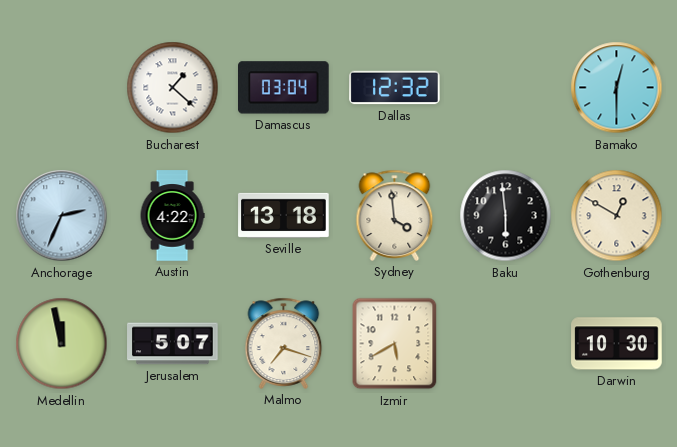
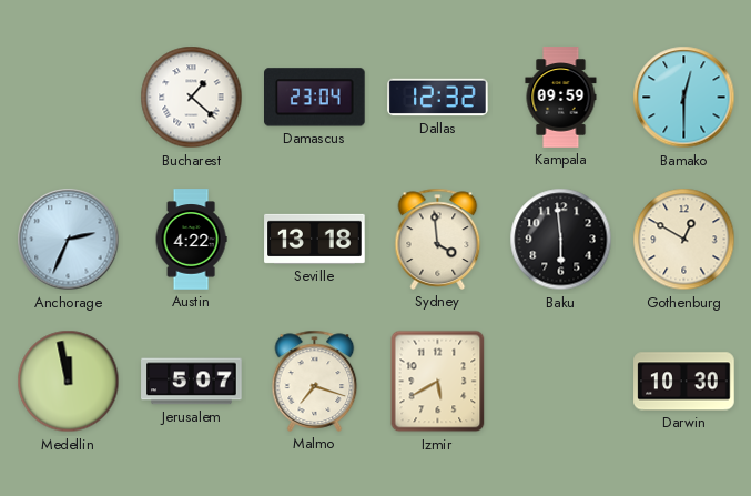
Damascus: 03:04 -> 23:04 (315, 98)
Kampala: none -> 09:59 (561, 98)
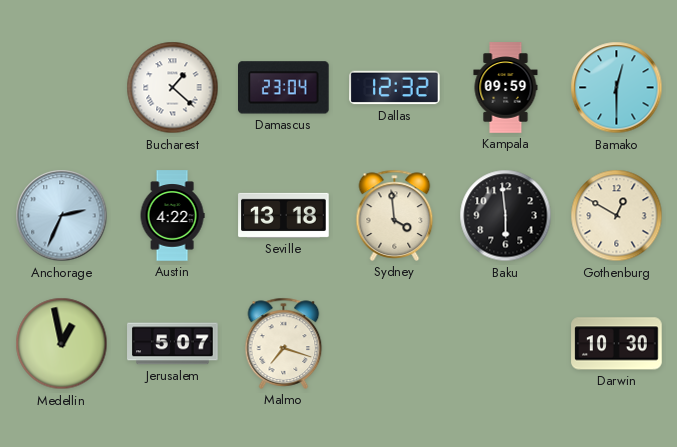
Medellin: 11:58 -> 12:58 (62, 344)
Izmir: 5:40 -> none (438, 382)
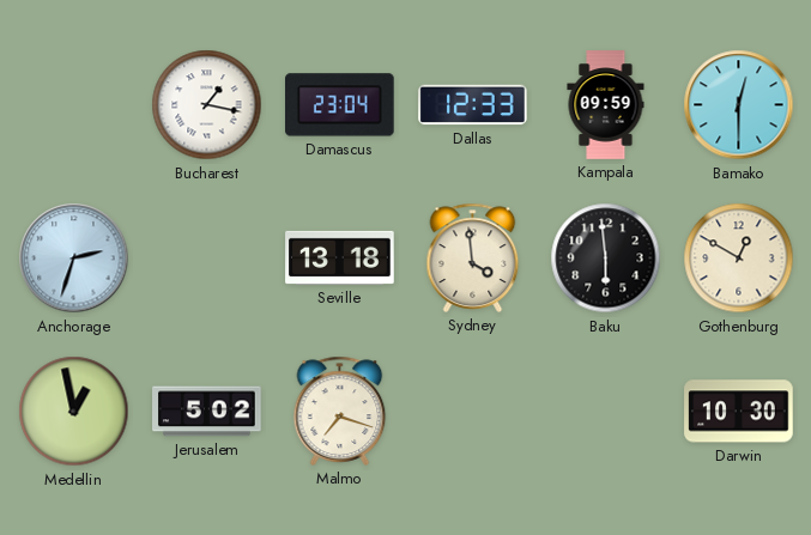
Bucharest: 1:22 -> 1:17 (207, 105)
Dallas: 12:32 -> 12:33 (473, 105)
Anchorage: 2:34 -> 2:33 (74, 259)
Austin: 4:22 -> none (172, 216)
Jerusalem: 5:07 -> 5:02 (207, 412)
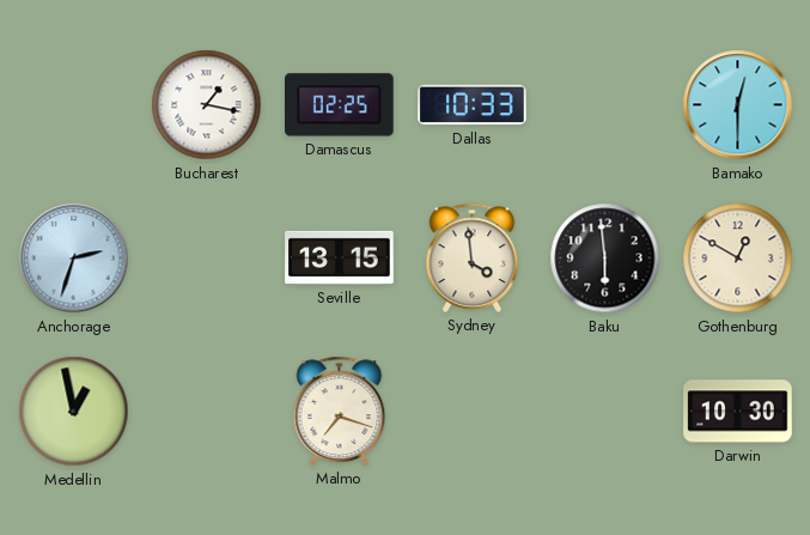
Damascus: 23:04 -> 02:25 (340, 105)
Dallas: 12:33 -> 10:33 (473, 105)
Kampala: 09:59 -> none (606, 105)
Seville: 13:18 -> 13:15 (340, 257)
Jerusalem: 5:02 -> none (207, 412)
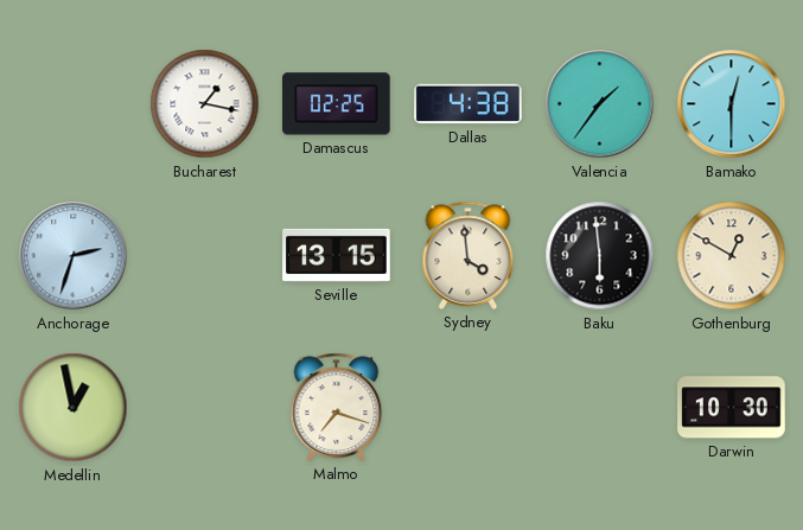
Dallas: 10:33 -> 4:38 (469, 104)
Valencia: none -> 1:36 (600, 104)
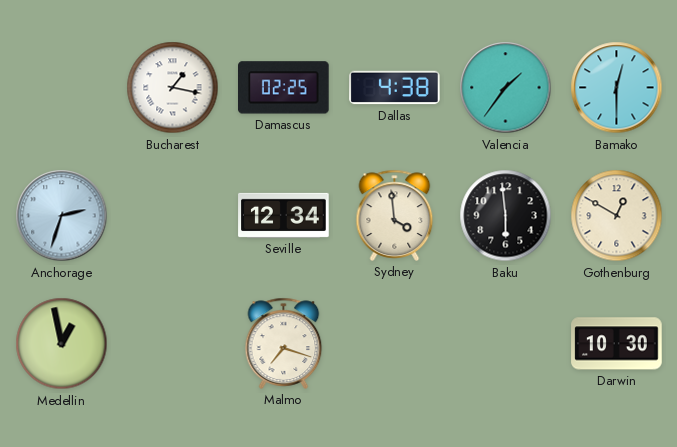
Seville: 13:15 -> 12:34 (284, 215)
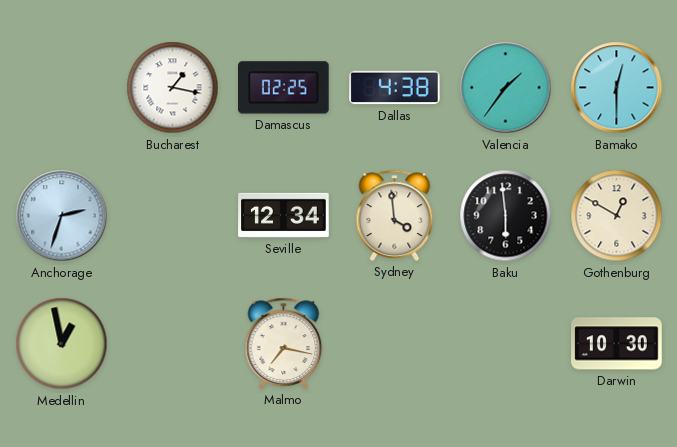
Malmo: 7:18 -> 7:17 (284, 343)
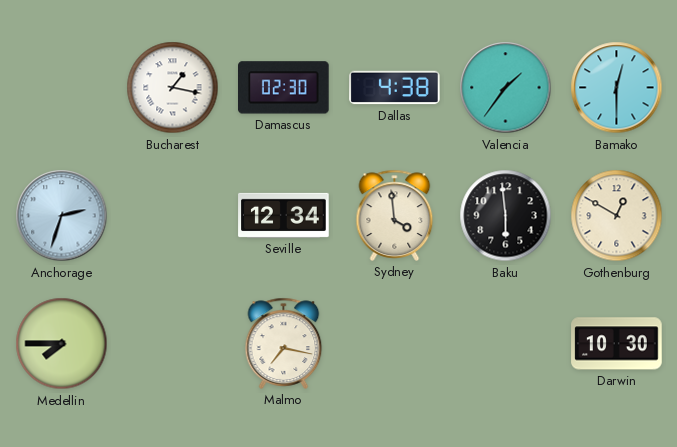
Damascus: 02:25 -> 02:30 (284, 88)
Medellin: 12:58 -> 7:45 (62, 344)
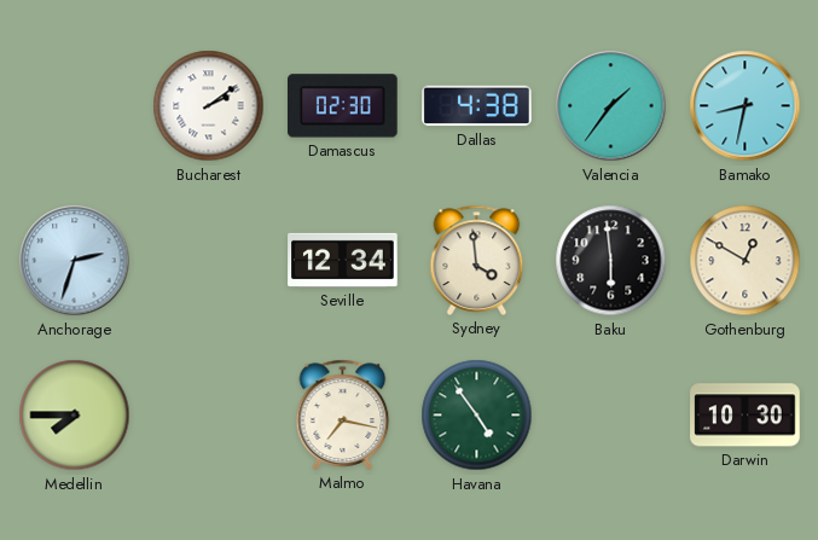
Bucharest: 1:17 -> 2:09 (209, 106)
Bamako: 12:30 -> 8:32 (746, 106)
Havana: none -> 4:54 (477, 416)
